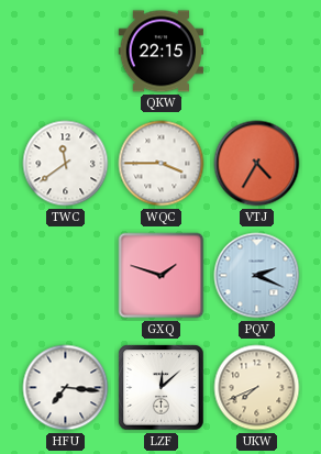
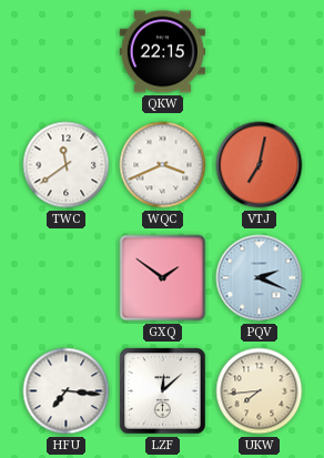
WQC: 3:45 -> 3:41 (163, 165)
VTJ: 4:35 -> 7:02 (260, 165)
GXQ: 1:48 -> 1:51 (163, 278)
UKW: 7:41 -> 7:44 (260, 391)
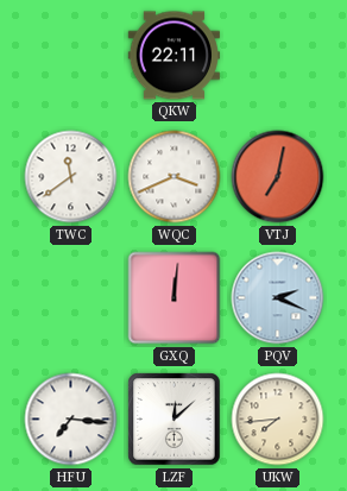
QKW: 22:15 -> 22:11 (173, 56)
GXQ: 1:51 -> 12:01 (175, 298)
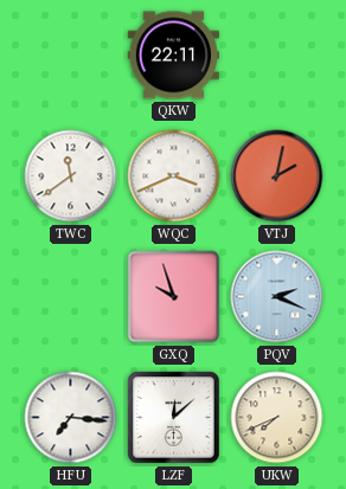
VTJ: 7:02 -> 2:02 (277, 176)
GXQ: 12:01 -> 9:57 (174, 297)
UKW: 7:44 -> 7:41 (277, 418)
